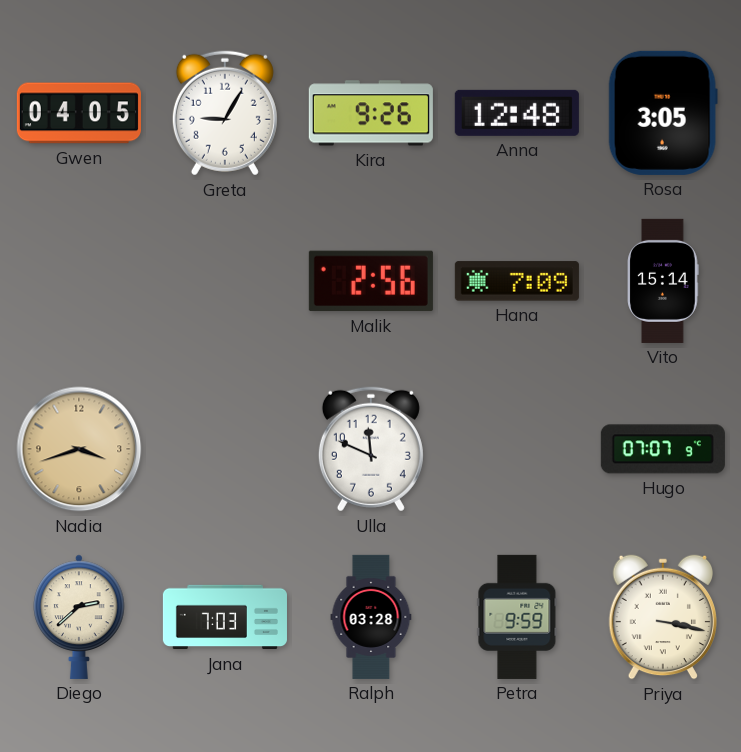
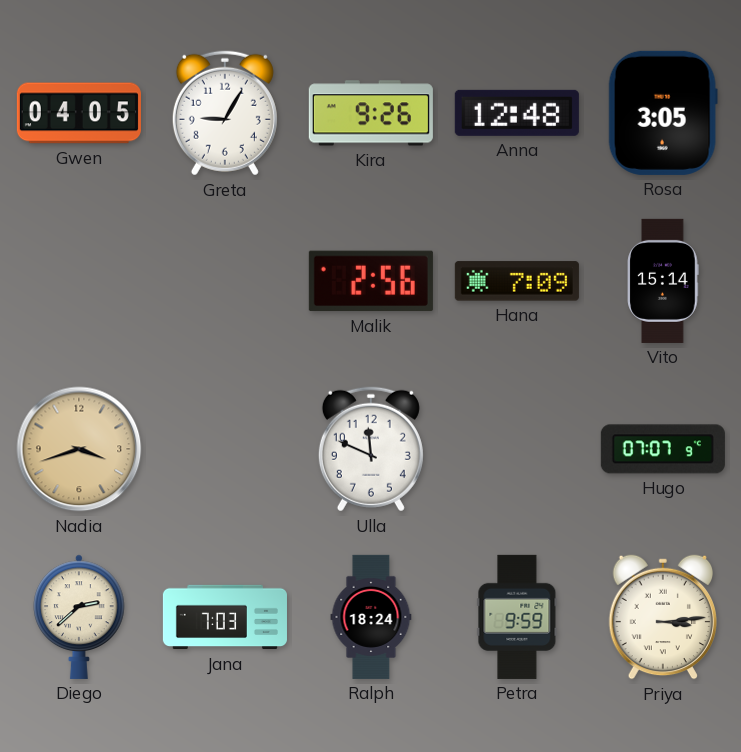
Ralph: 03:28 -> 18:24 (371, 617)
Priya: 3:17 -> 3:14 (662, 617)
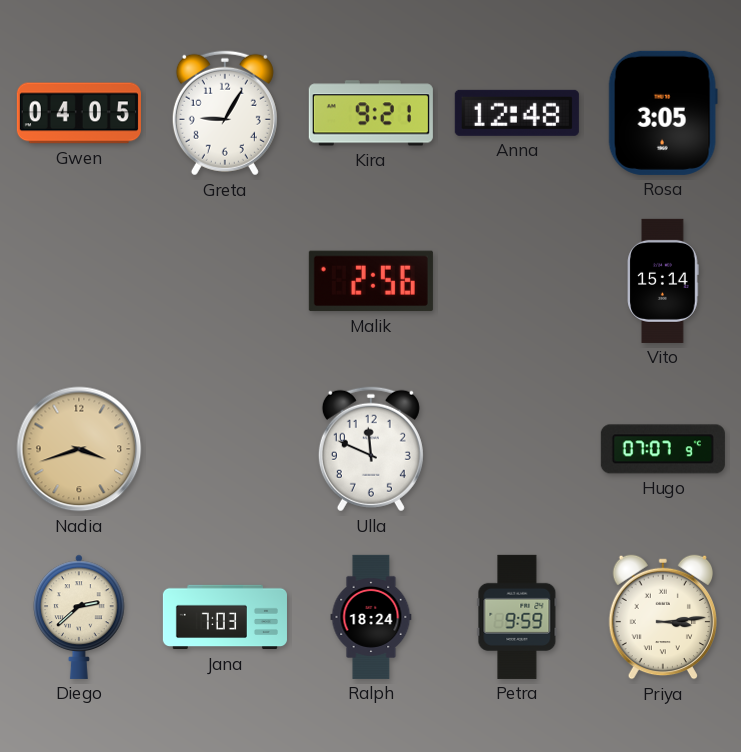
Kira: 9:26 -> 9:21 (371, 113)
Hana: 7:09 -> none (517, 281)
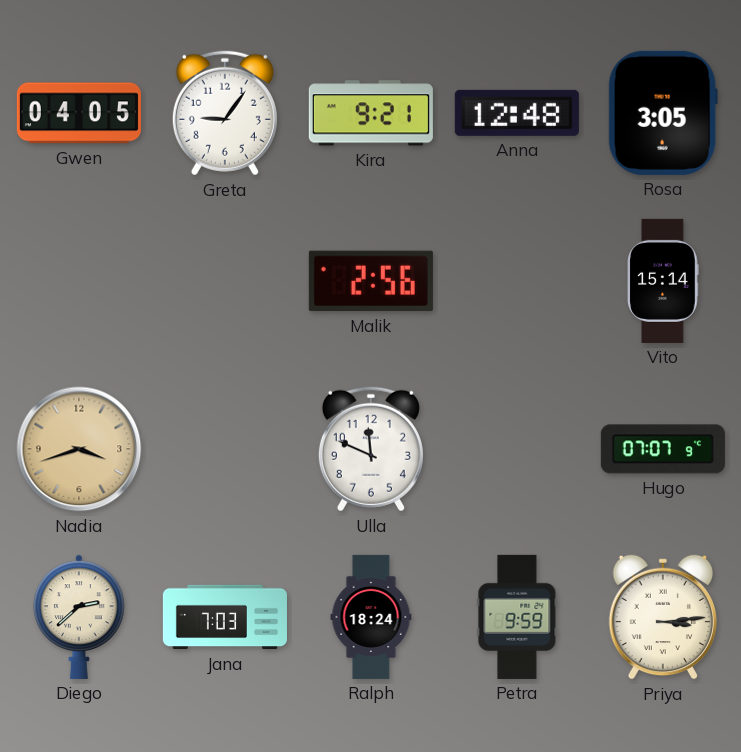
Greta: 9:05 -> 9:06 (225, 113)
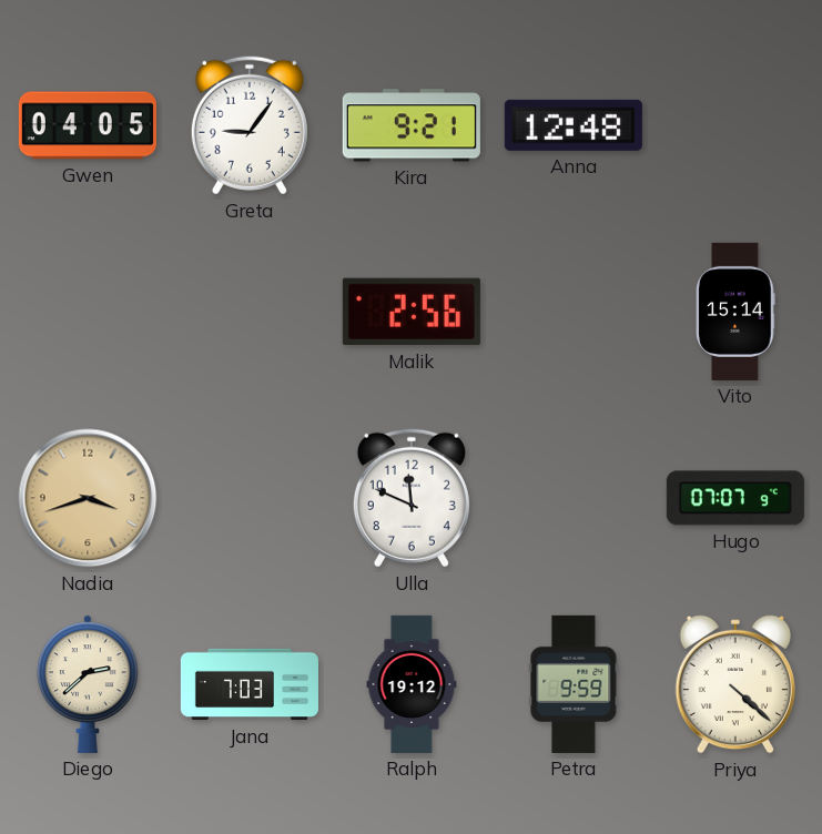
Rosa: 3:05 -> none (663, 113)
Ralph: 18:24 -> 19:12 (412, 684)
Priya: 3:14 -> 4:22 (734, 684)
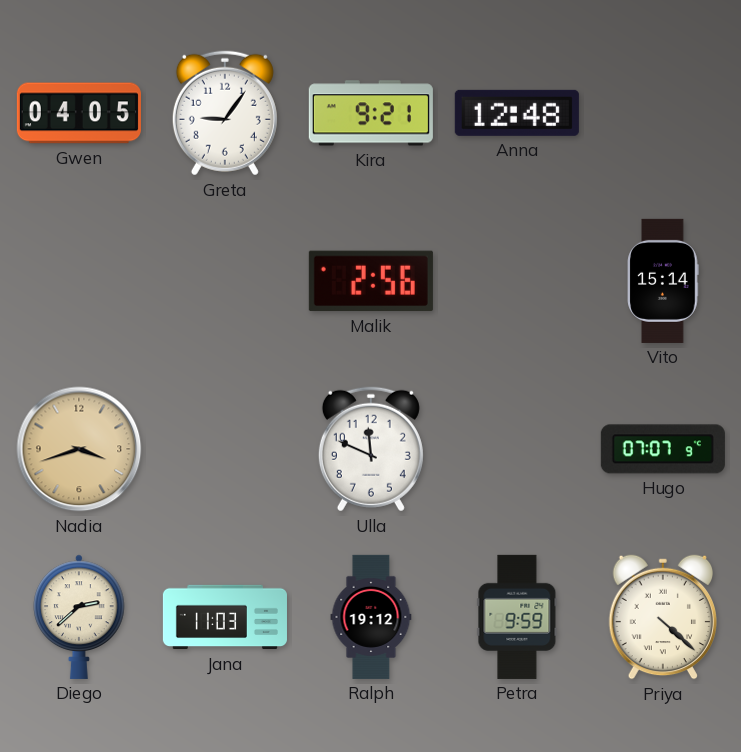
Jana: 7:03 -> 11:03 (225, 617)
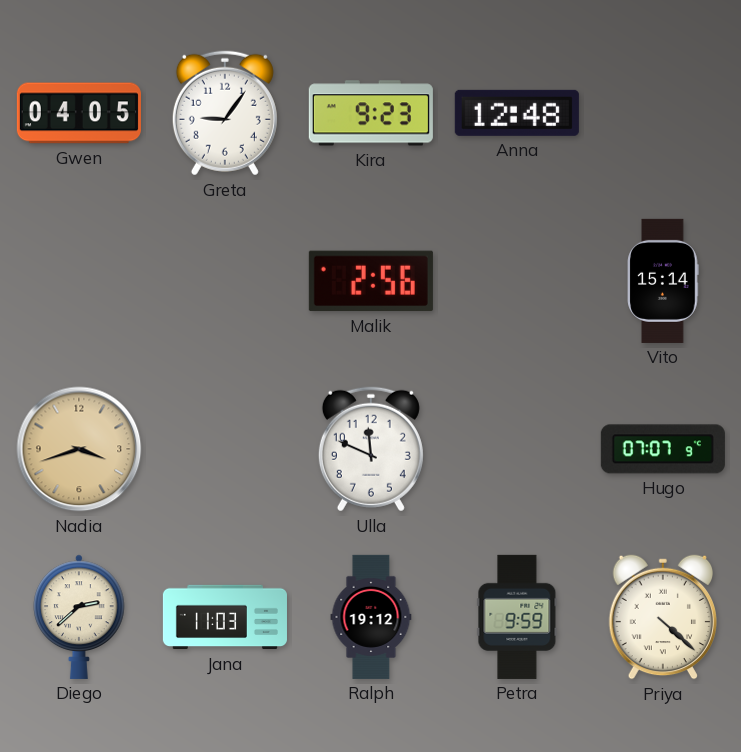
Kira: 9:21 -> 9:23 (371, 113)
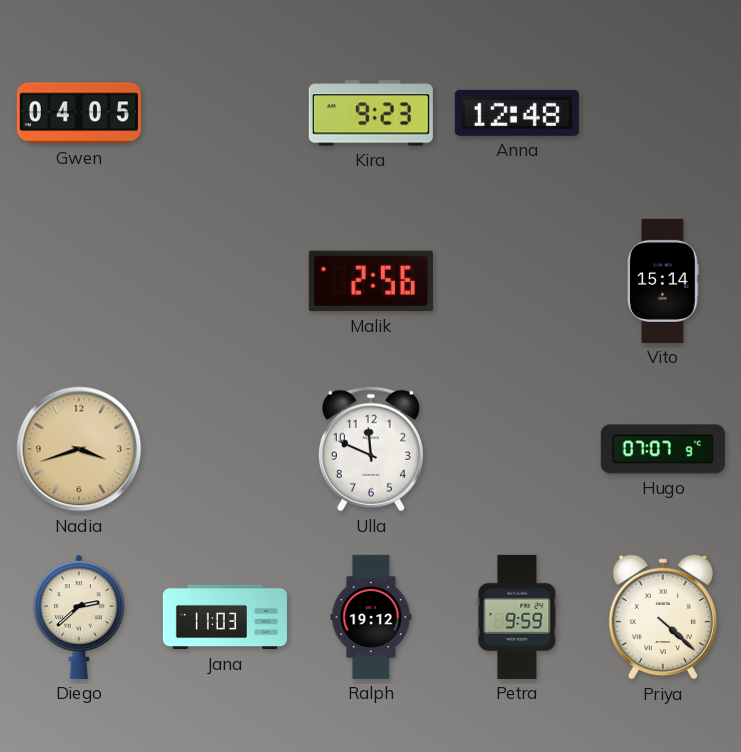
Greta: 9:06 -> none (225, 113)
